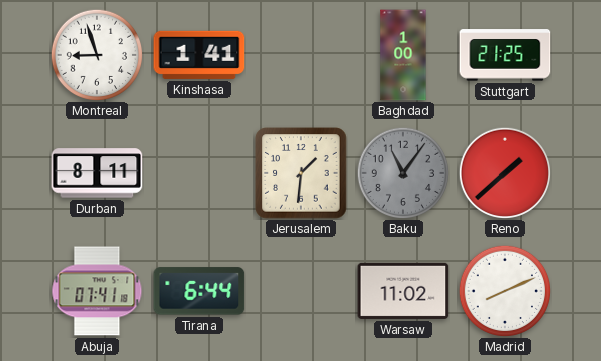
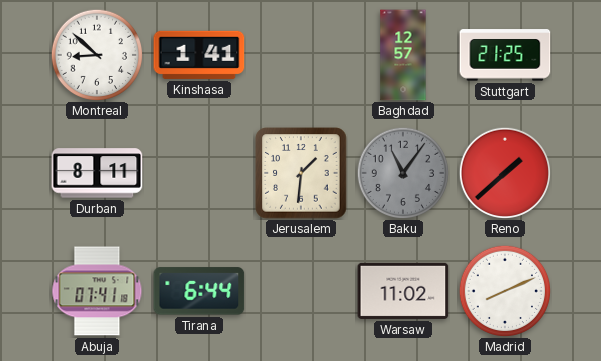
Montreal: 8:57 -> 8:52 (96, 54)
Baghdad: 1:00 -> 12:57 (403, 55)
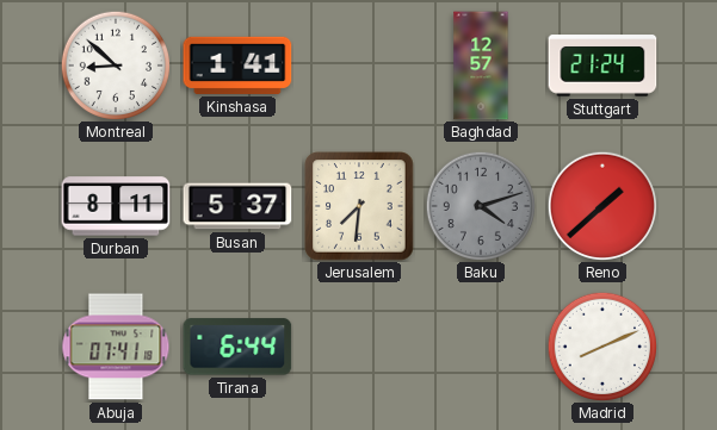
Stuttgart: 21:25 -> 21:24 (602, 66)
Busan: none -> 5:37 (237, 206)
Jerusalem: 1:31 -> 7:31 (359, 206)
Baku: 11:06 -> 4:12 (480, 205)
Warsaw: 11:02 -> none (403, 291)
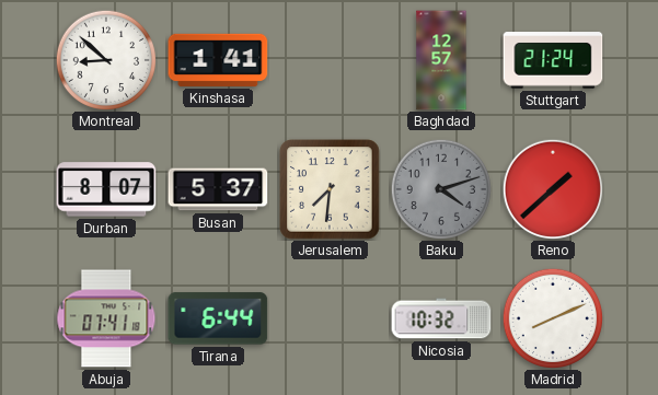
Durban: 8:11 -> 8:07 (106, 189)
Nicosia: none -> 10:32 (441, 318)
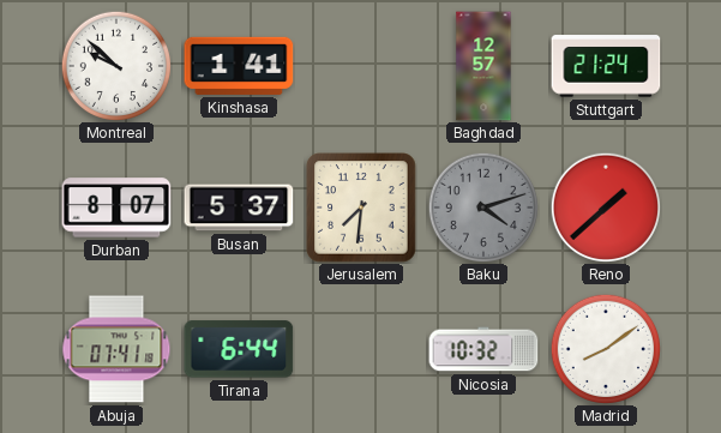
Montreal: 8:52 -> 9:52 (115, 65)
Madrid: 8:11 -> 8:09 (605, 348)
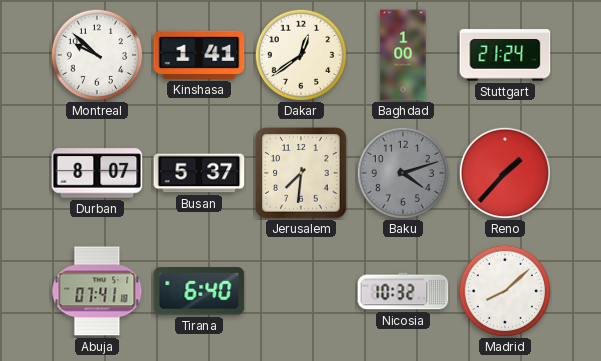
Dakar: none -> 12:39 (300, 54)
Baghdad: 12:57 -> 1:00 (403, 55)
Reno: 1:38 -> 1:37 (504, 172)
Tirana: 6:44 -> 6:40 (199, 291)
Madrid: 8:09 -> 8:08 (504, 290)
